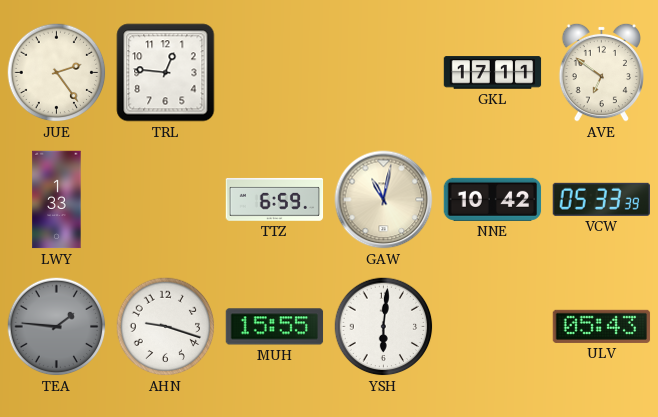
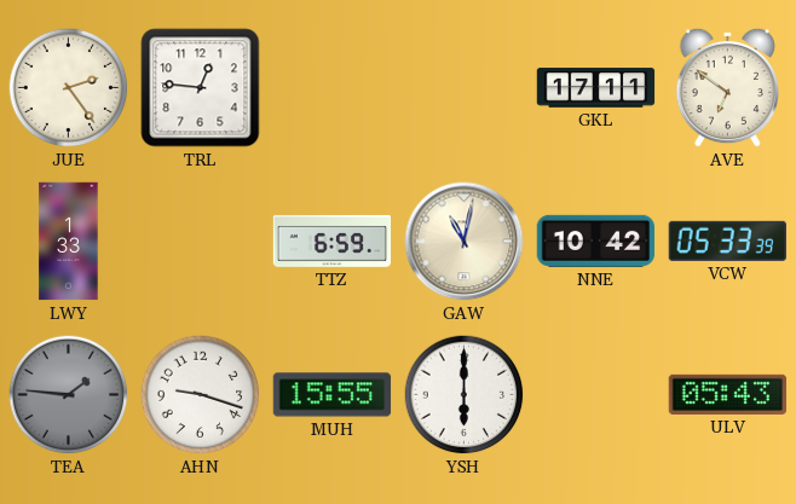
YSH: 6:01 -> 6:00 (465, 395)
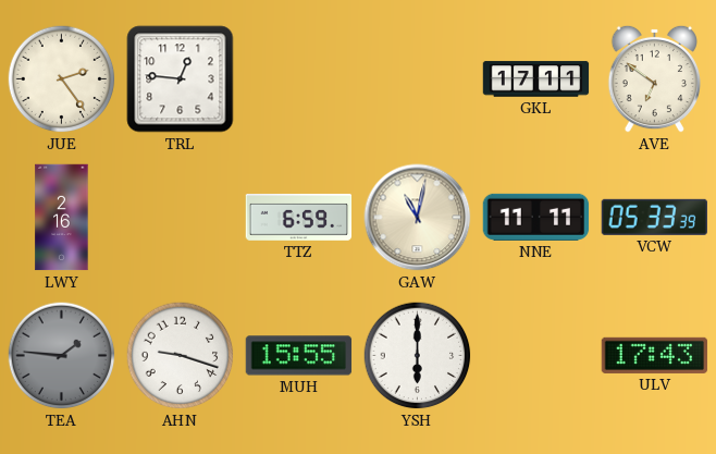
LWY: 1:33 -> 2:16 (62, 218)
NNE: 10:42 -> 11:11 (536, 217)
ULV: 05:43 -> 17:43 (655, 355)
